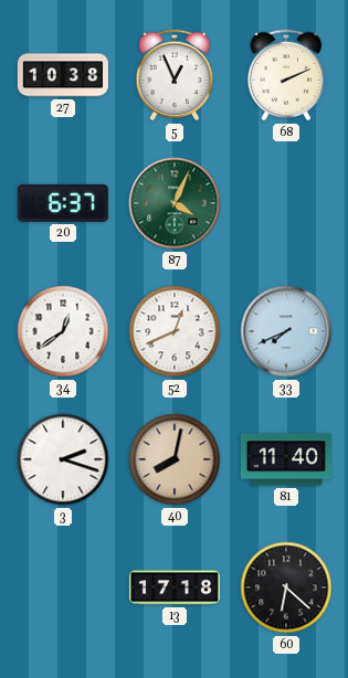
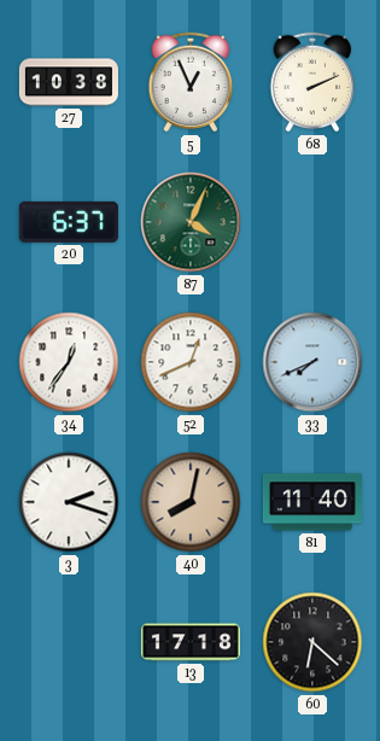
34: 12:39 -> 12:36 (69, 362)
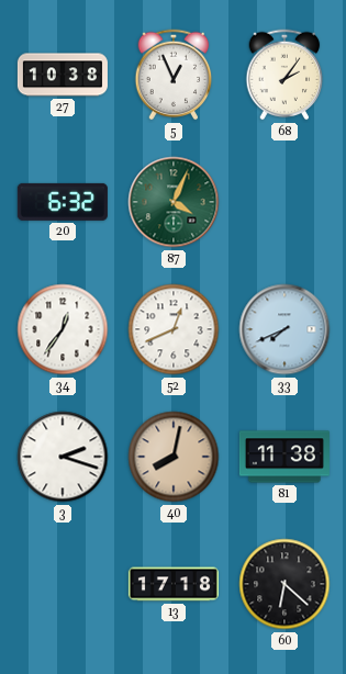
68: 2:11 -> 2:06 (284, 75)
20: 6:37 -> 6:32 (63, 202)
81: 11:40 -> 11:38 (284, 457)
